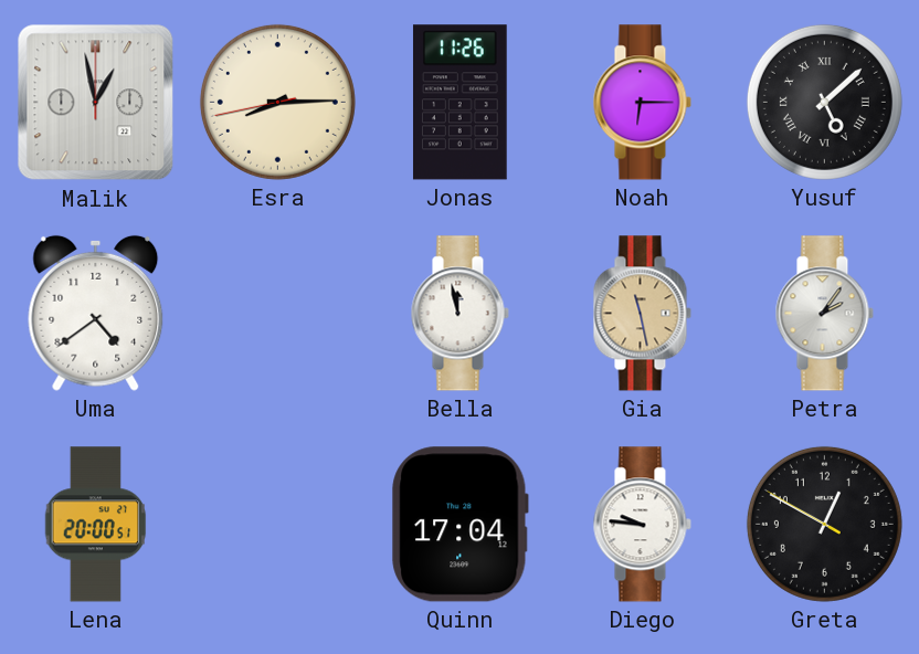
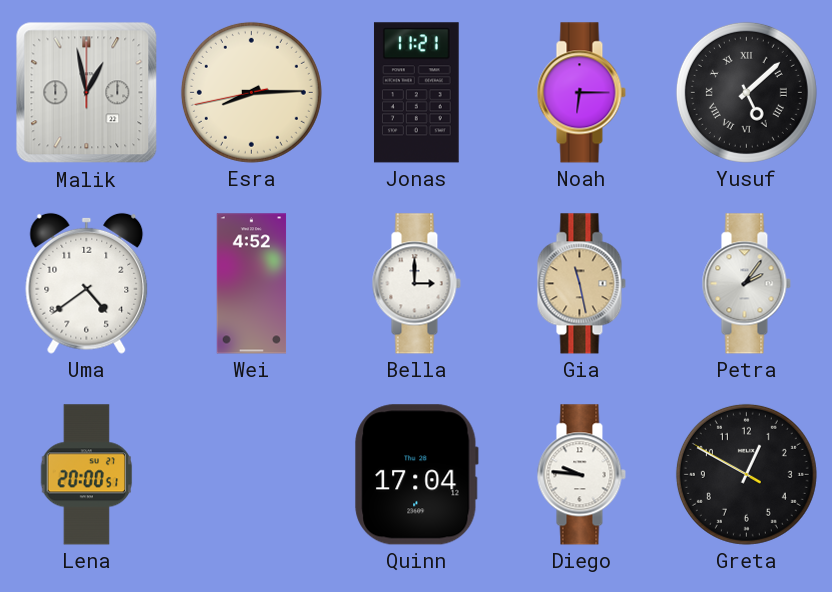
Jonas: 11:26 -> 11:21 (416, 93)
Wei: none -> 4:52 (252, 284)
Bella: 11:58 -> 3:00 (416, 284)
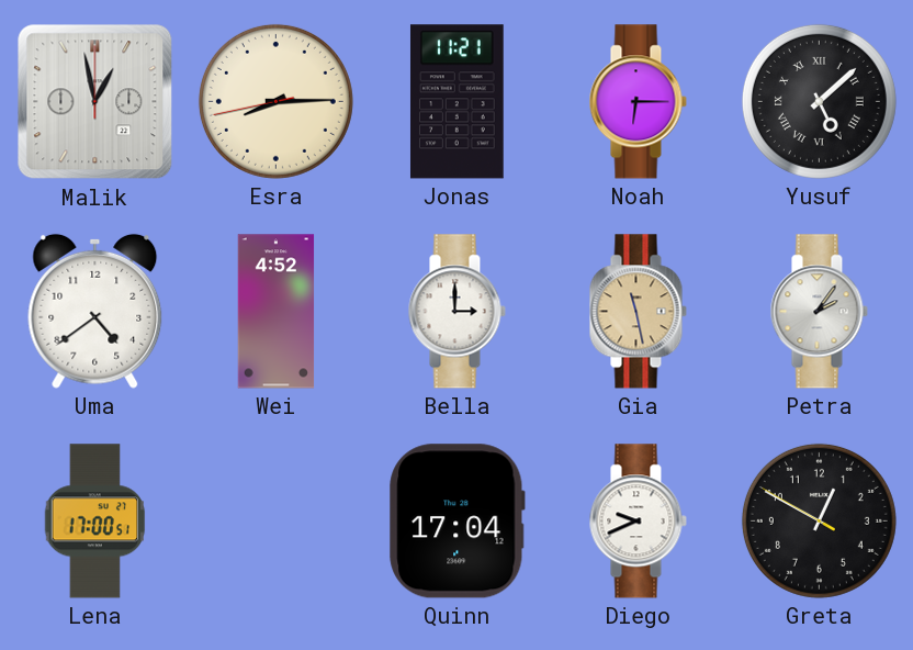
Lena: 20:00 -> 17:00 (95, 522)
Diego: 9:46 -> 9:41 (638, 522)
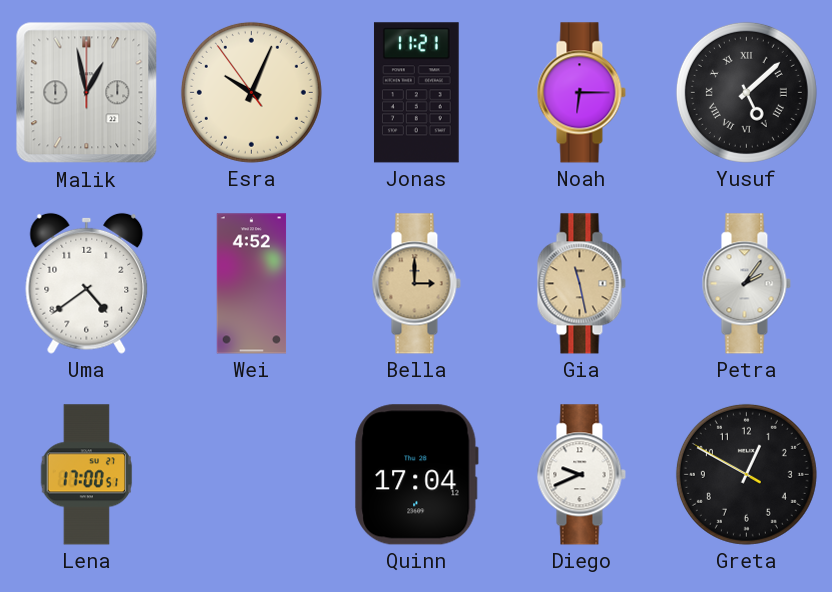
Esra: 8:14 -> 10:03 (251, 92)
Bella dial: white -> champagne (416, 284)
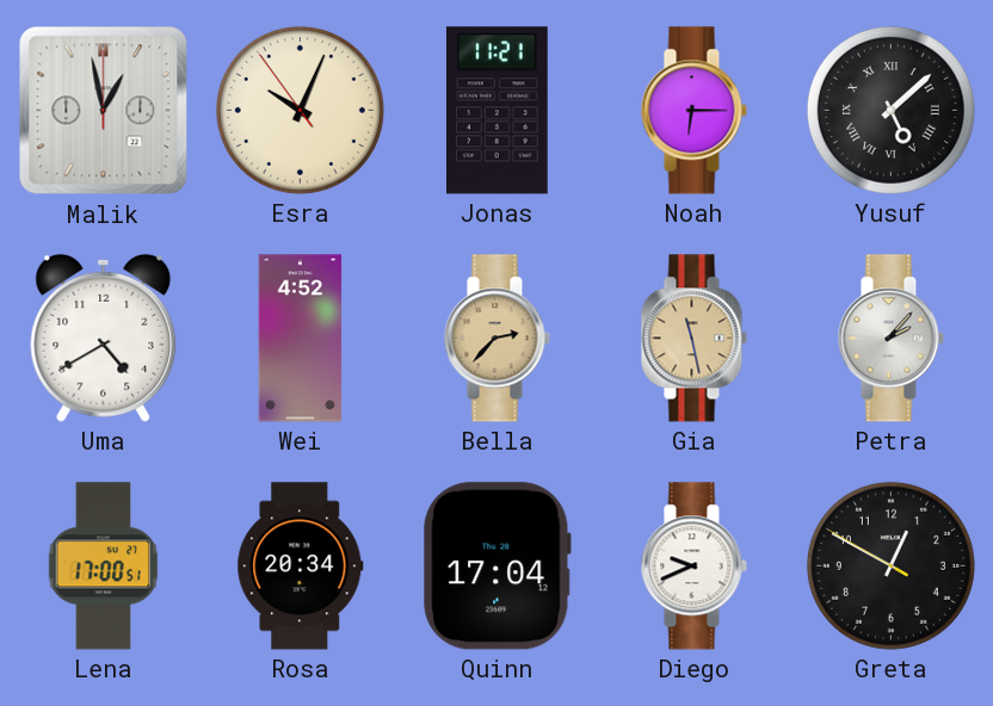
Uma: 4:39 -> 4:40 (104, 337)
Bella: 3:00 -> 2:37 (496, 339)
Petra: 2:06 -> 2:07 (890, 339)
Rosa: none -> 20:34 (301, 566)
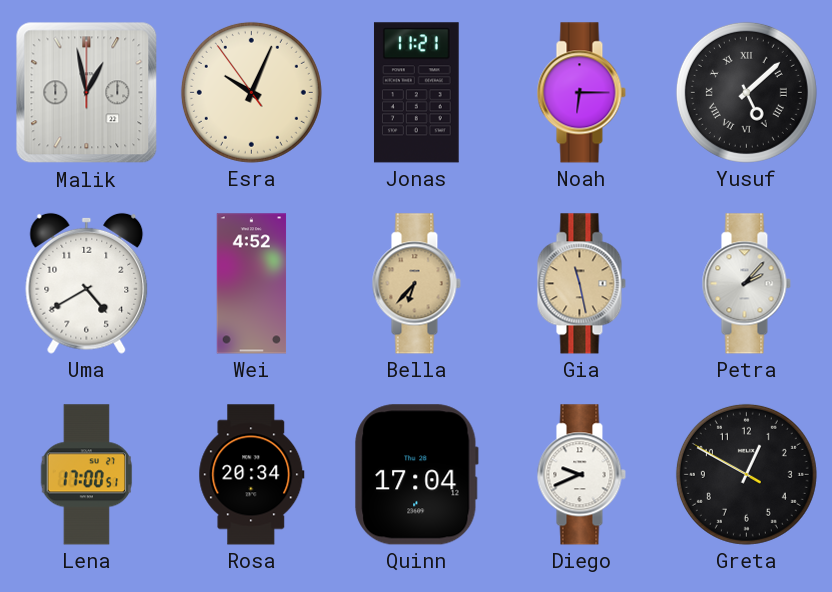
Bella: 2:37 -> 6:37 (416, 284)
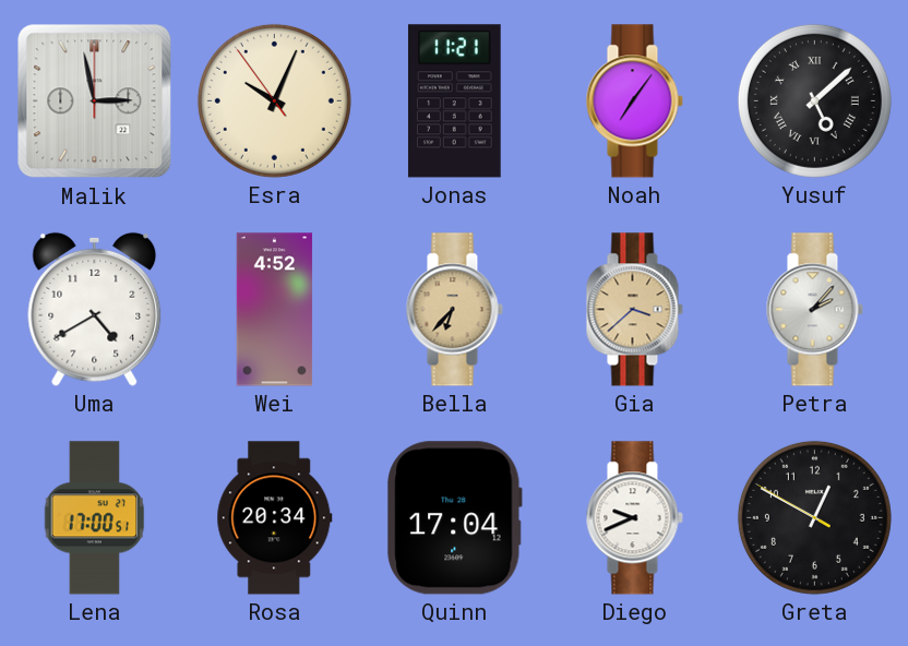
Malik: 12:58 -> 2:58 (95, 101)
Noah: 6:15 -> 7:06 (634, 101)
Gia: 11:28 -> 3:38 (634, 310)
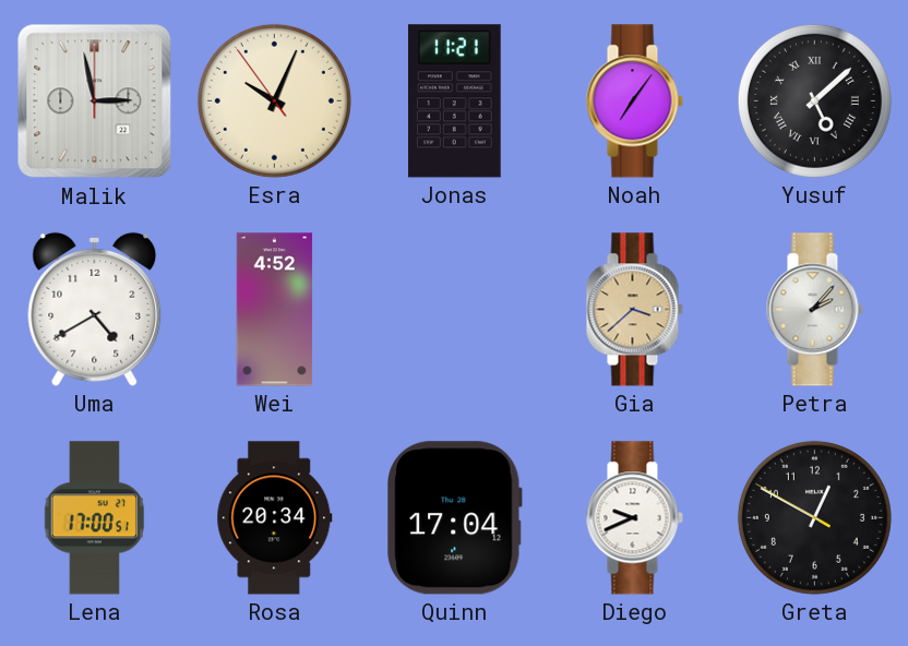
Bella: 6:37 -> none (454, 310)
